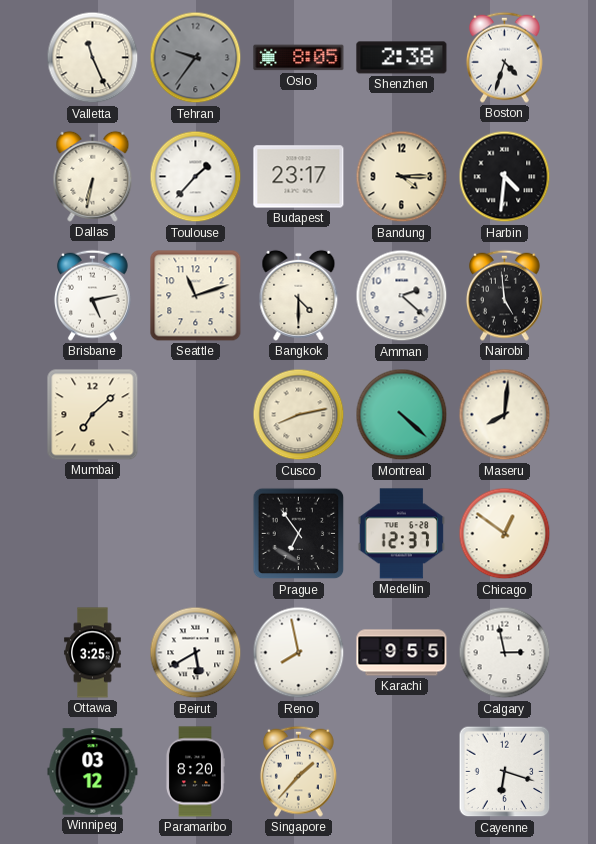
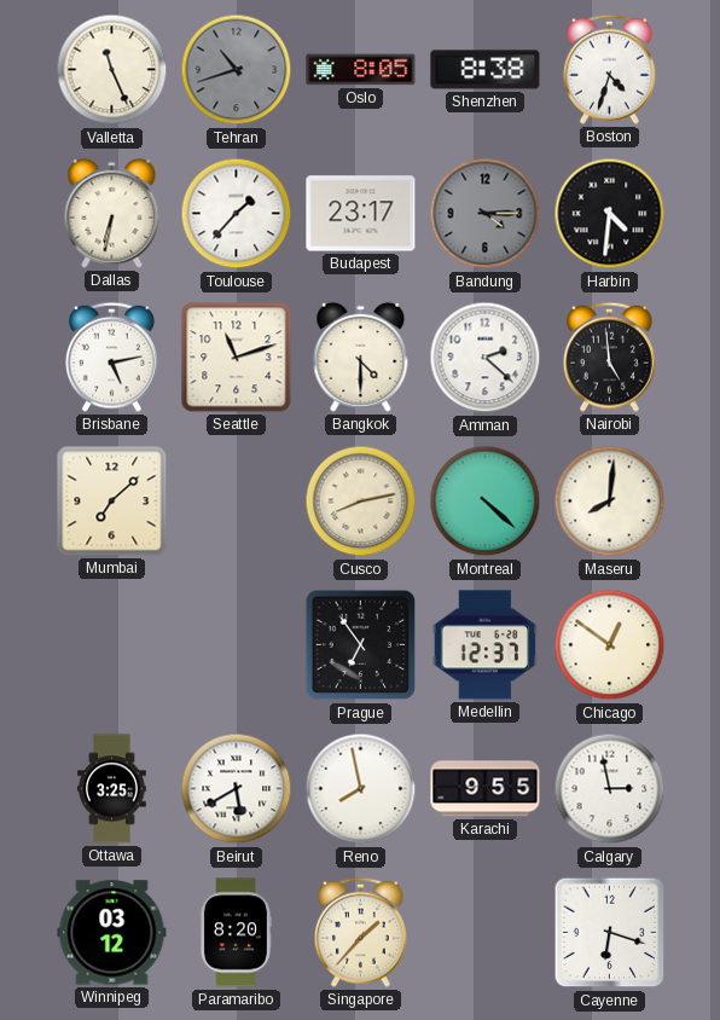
Tehran: 9:36 -> 10:42 (237, 70)
Shenzhen: 2:38 -> 8:38 (486, 70)
Bandung dial: cream -> grey (486, 214)
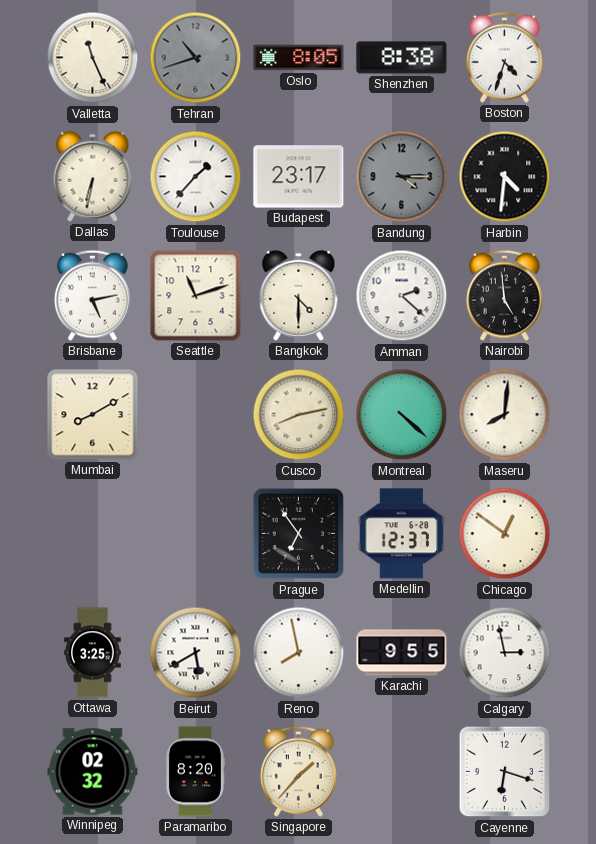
Mumbai: 7:08 -> 8:10 (93, 415)
Winnipeg: 03:12 -> 02:32 (93, 772)
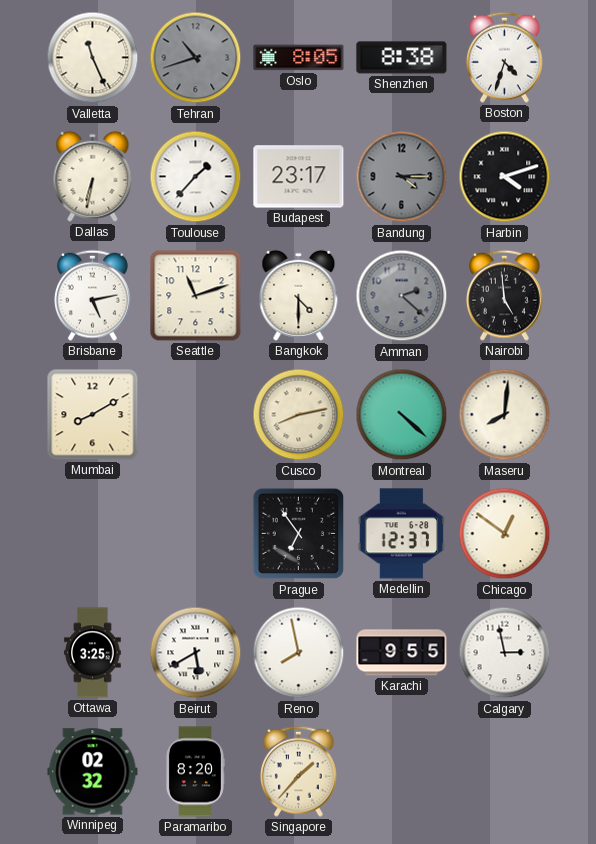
Harbin: 4:31 -> 4:12 (505, 177)
Amman dial: white -> grey (402, 296)
Cayenne: 6:18 -> none (505, 772)
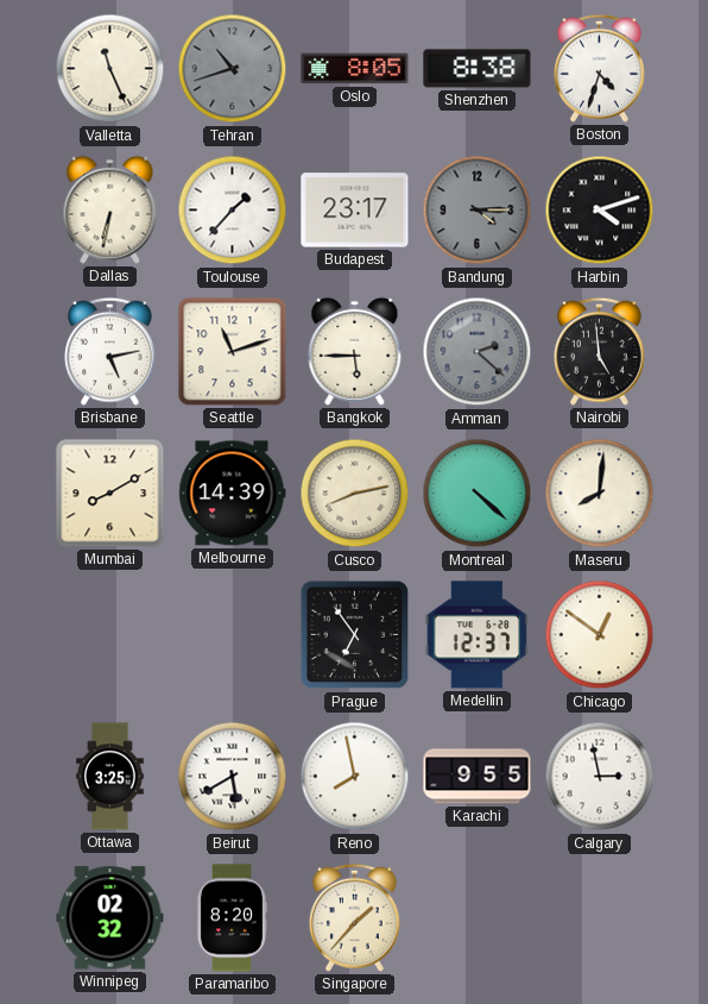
Bangkok: 4:30 -> 5:45 (355, 351)
Melbourne: none -> 14:39 (233, 494)
